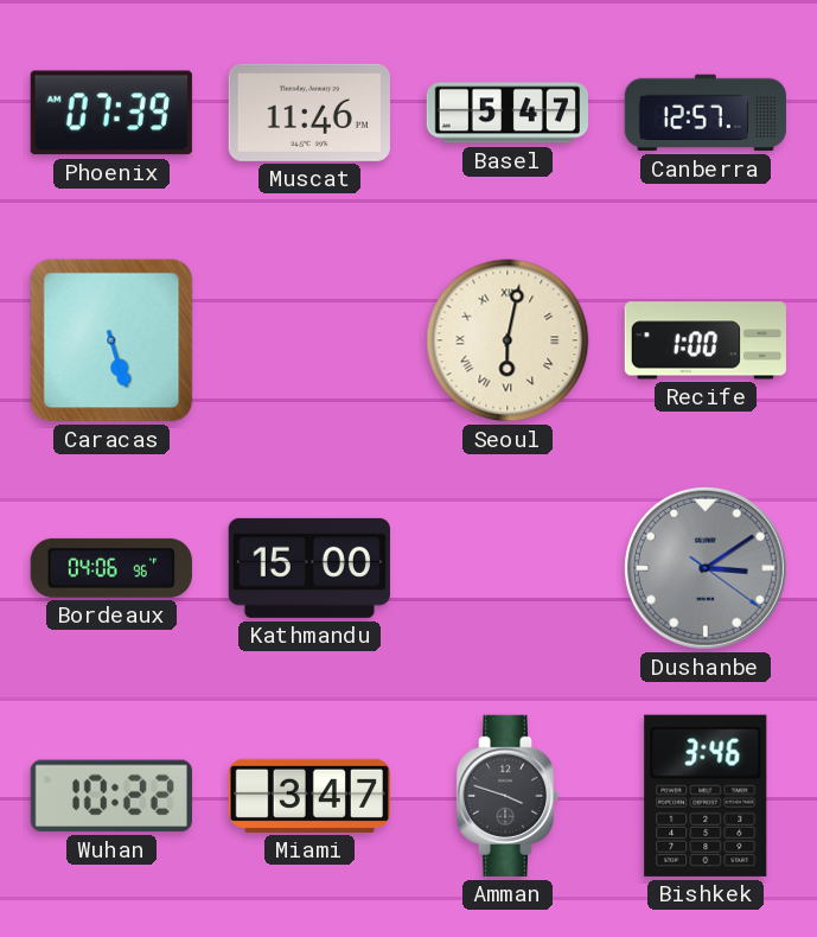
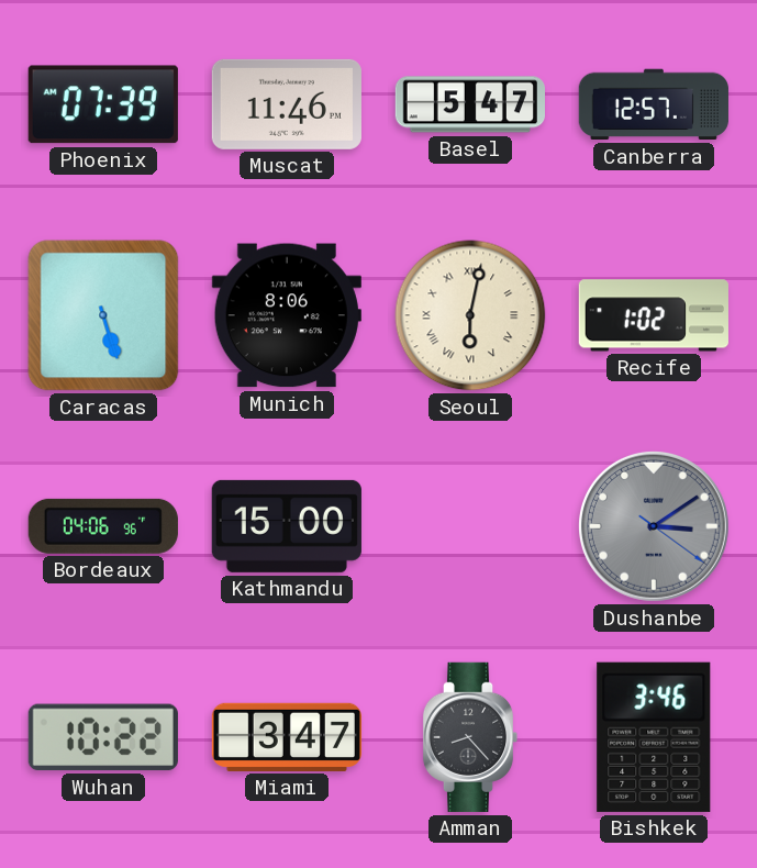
Munich: none -> 8:06 (287, 315)
Recife: 1:00 -> 1:02 (654, 315)
Amman: 3:48 -> 8:23 (470, 737)
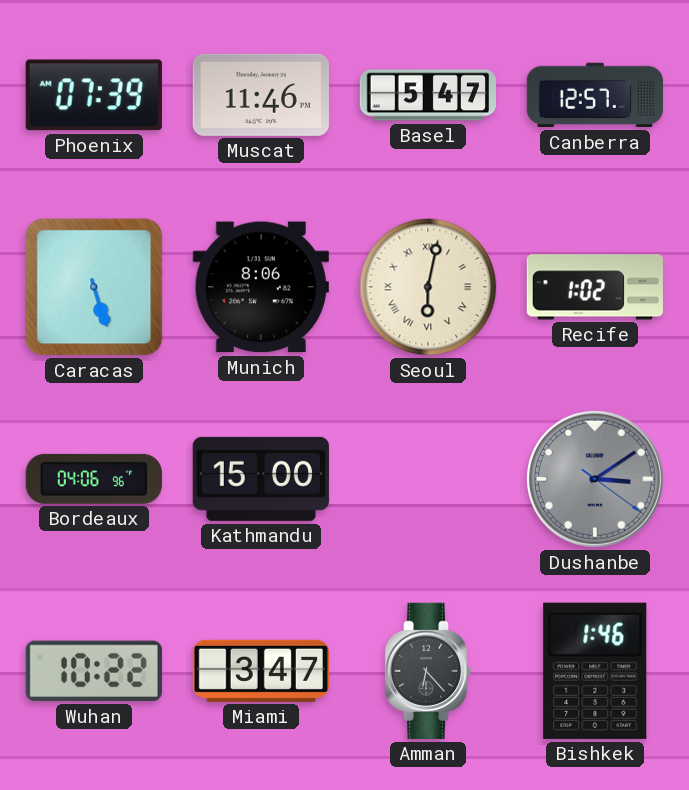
Amman: 8:23 -> 6:23 (428, 671)
Bishkek: 3:46 -> 1:46 (595, 671)
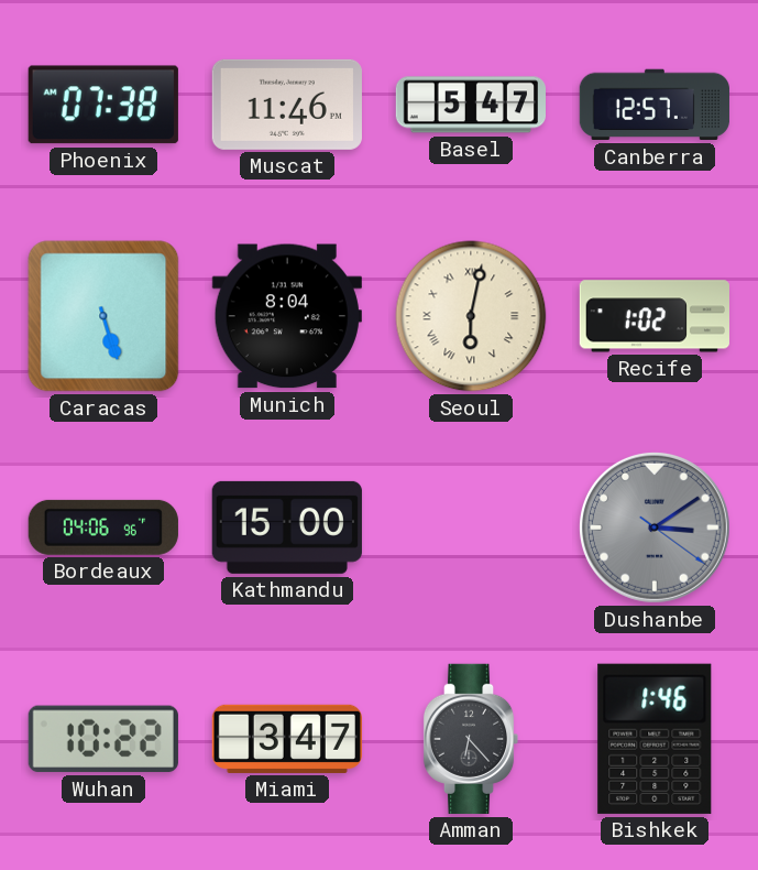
Phoenix: 07:39 -> 07:38 (103, 105)
Munich: 8:06 -> 8:04 (287, 316)
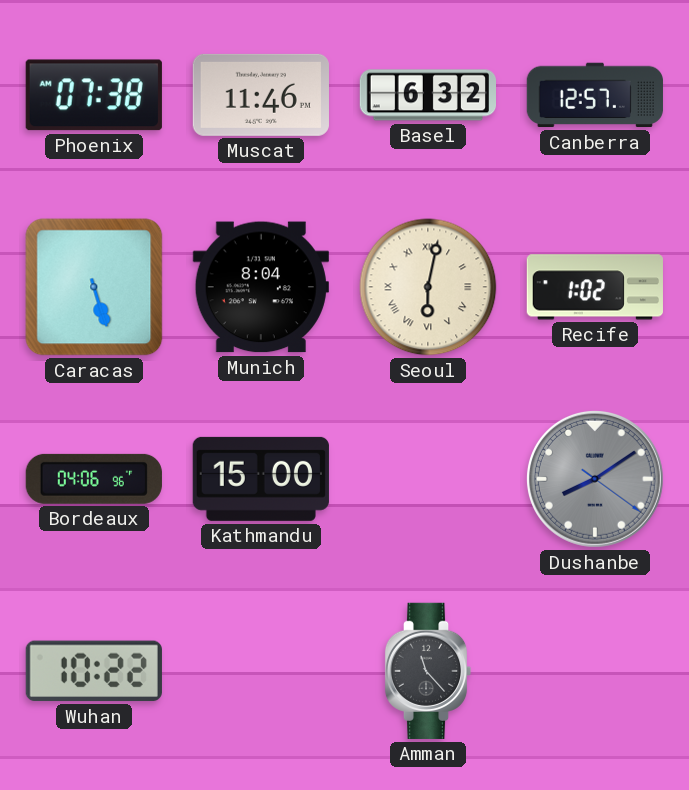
Basel: 5:47 -> 6:32 (427, 95)
Dushanbe: 3:09 -> 8:09 (595, 479)
Miami: 3:47 -> none (286, 739)
Amman: 6:23 -> 11:23 (428, 671)
Bishkek: 1:46 -> none (655, 739)
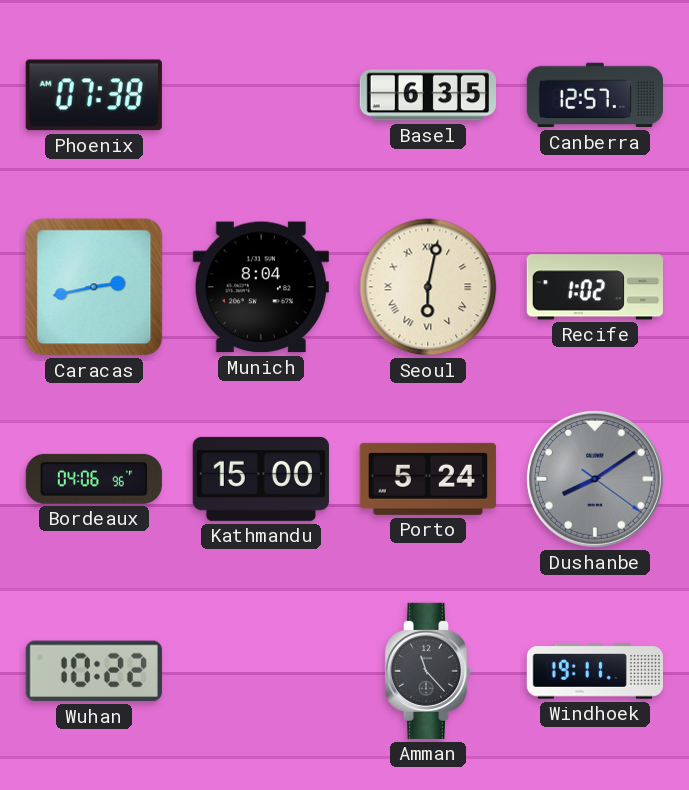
Muscat: 11:46 -> none (261, 95)
Basel: 6:32 -> 6:35 (427, 95)
Caracas: 5:27 -> 2:43 (94, 287)
Porto: none -> 5:24 (428, 479)
Windhoek: none -> 19:11 (594, 671)
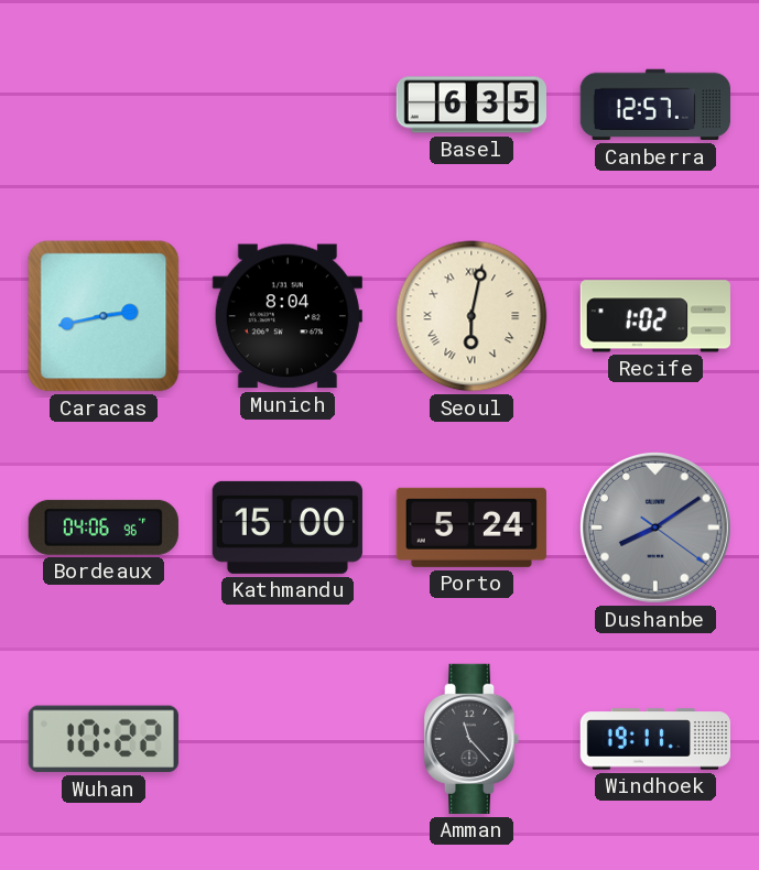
Phoenix: 07:38 -> none (94, 95)
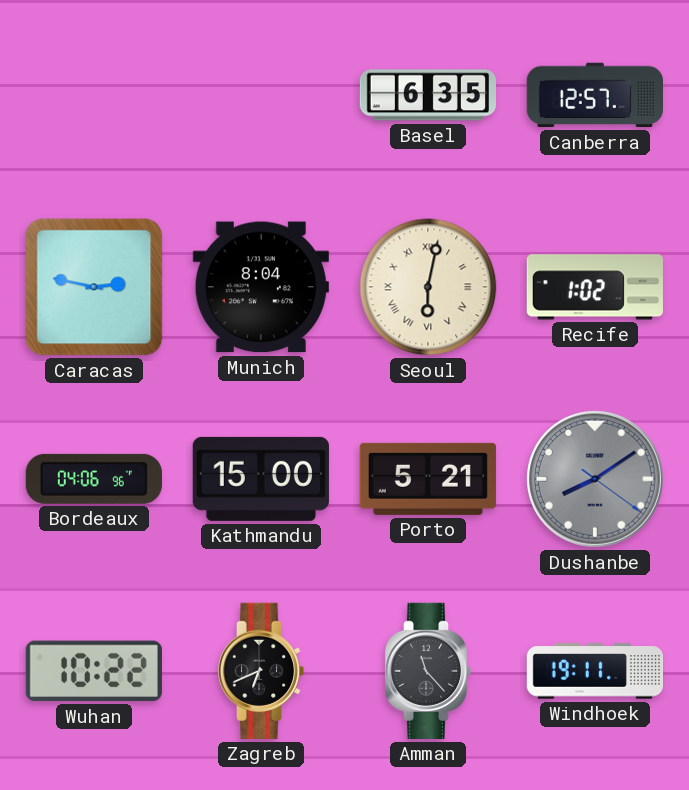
Caracas: 2:43 -> 2:47 (94, 287)
Porto: 5:24 -> 5:21 (428, 479)
Zagreb: none -> 6:41 (261, 671)
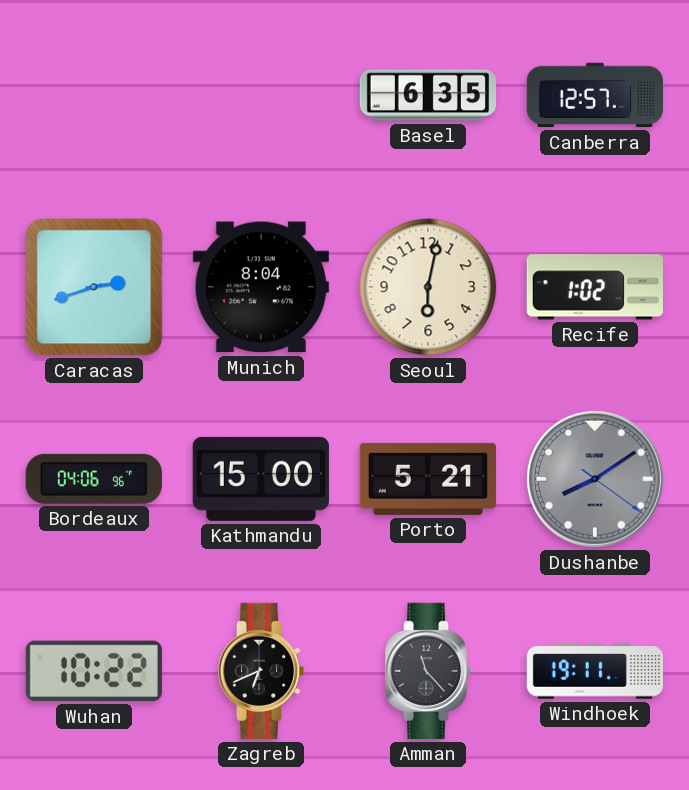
Caracas: 2:47 -> 2:42 (94, 287)
Seoul numerals: Roman -> Arabic (428, 287)
